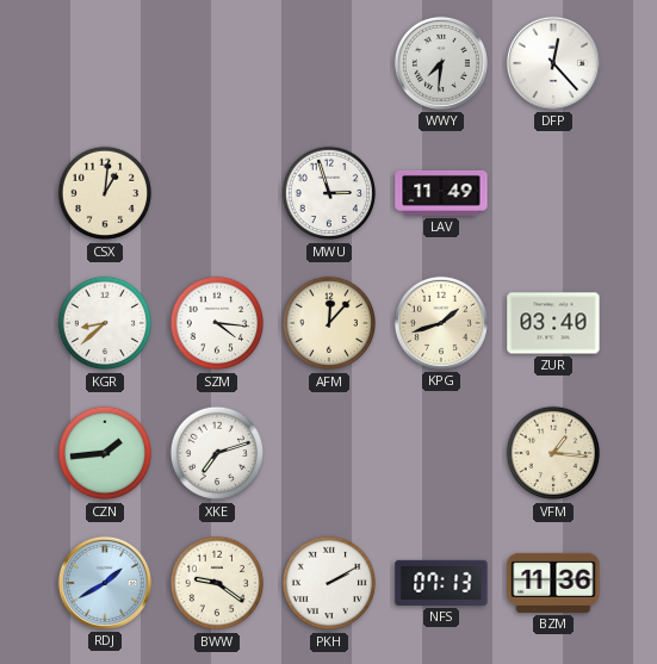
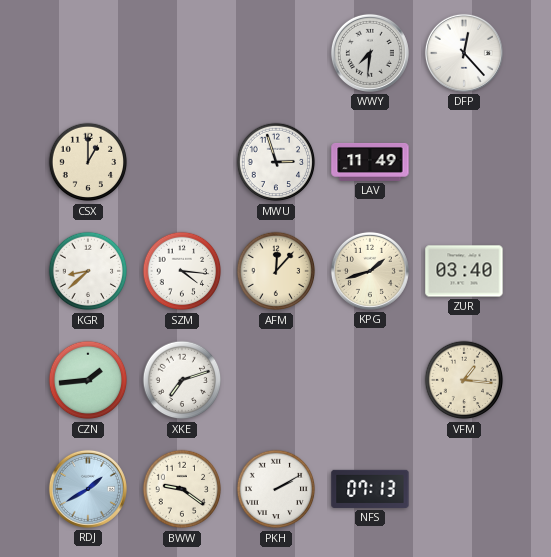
CSX: 1:01 -> 1:00 (88, 162)
BZM: 11:36 -> none (553, 583)
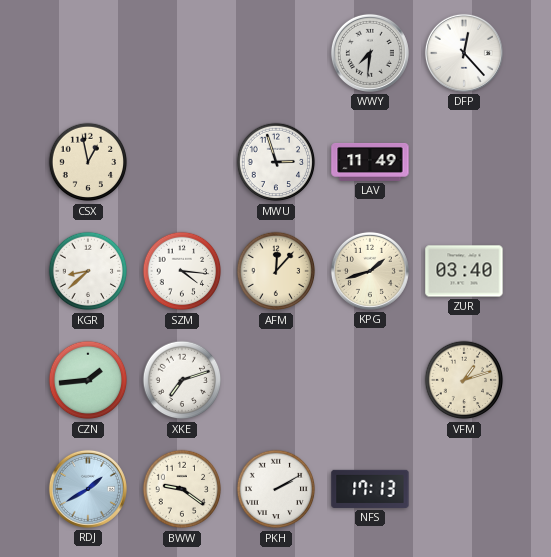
CSX: 1:00 -> 12:58 (88, 162)
VFM: 1:16 -> 1:12 (464, 380)
NFS: 07:13 -> 17:13 (370, 489)
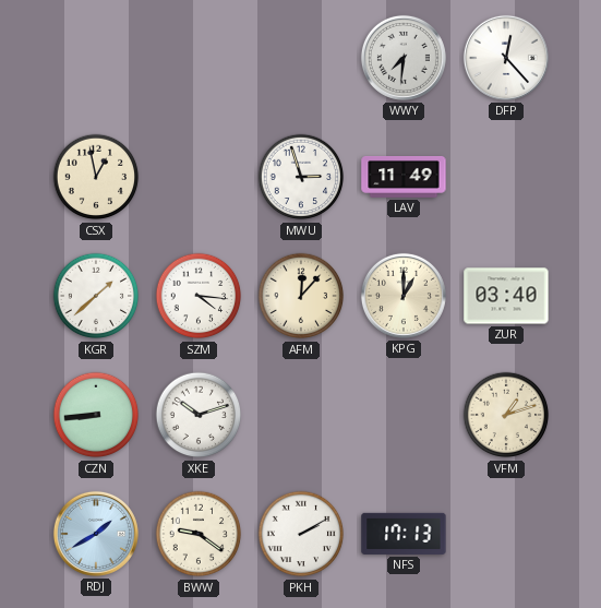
KGR: 8:38 -> 1:38 (96, 296)
KPG: 1:42 -> 1:00 (404, 296)
CZN: 1:44 -> 8:44 (96, 415)
XKE: 7:12 -> 10:12 (199, 415)
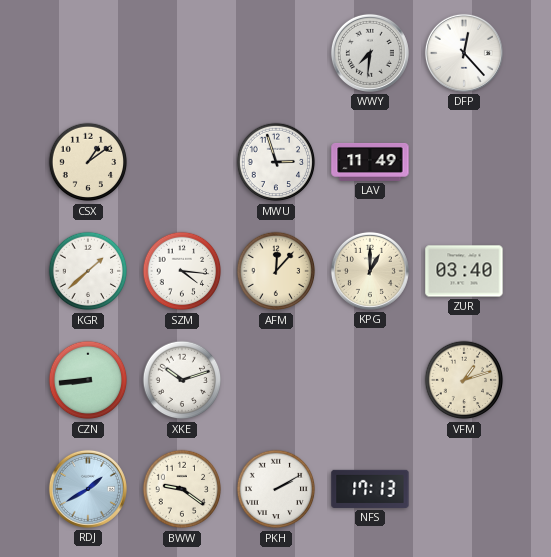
CSX: 12:58 -> 1:09 (88, 162)
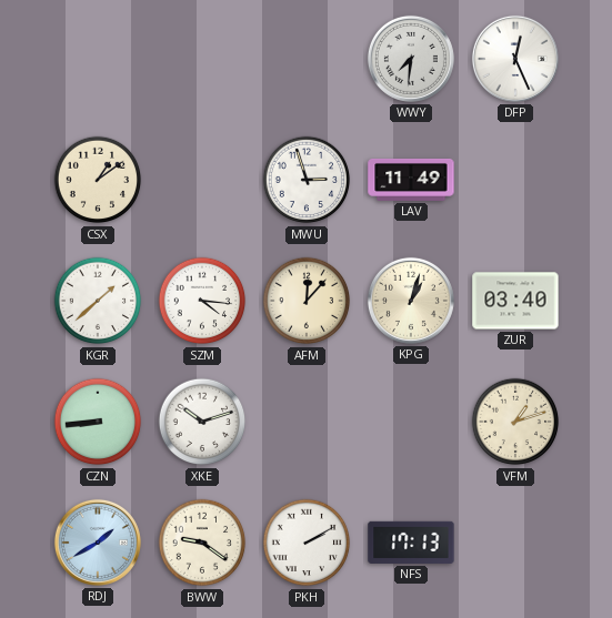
DFP: 12:23 -> 12:26 (515, 59)
KPG: 1:00 -> 1:03 (411, 301)
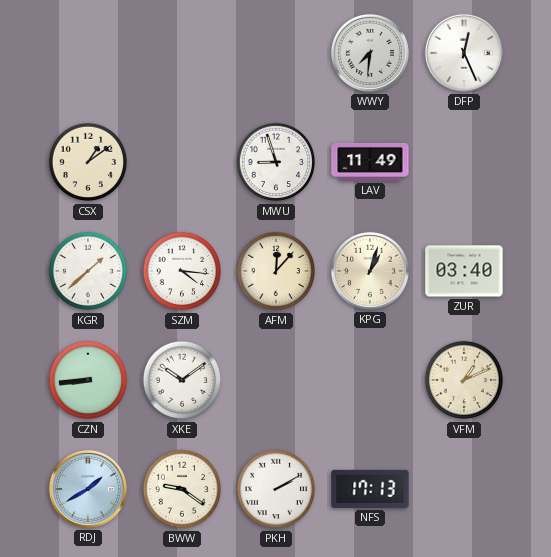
MWU: 2:57 -> 8:57 (276, 162)
XKE: 10:12 -> 10:09 (182, 380)
VFM: 1:12 -> 1:11 (464, 380)
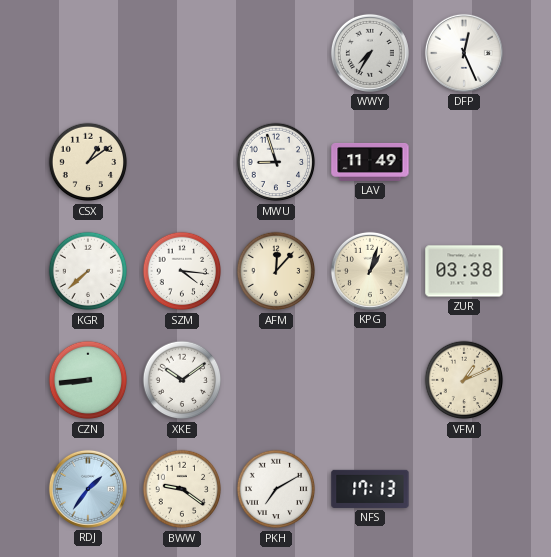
WWY: 7:31 -> 7:35 (370, 53)
KGR: 1:38 -> 7:38 (88, 271)
ZUR: 03:40 -> 03:38 (464, 271)
RDJ: 1:40 -> 1:36 (88, 489)
PKH: 2:10 -> 7:10 (276, 489)
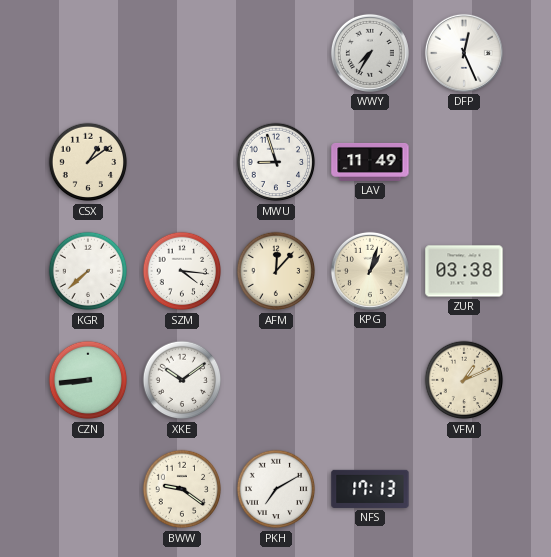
RDJ: 1:36 -> none (88, 489)
